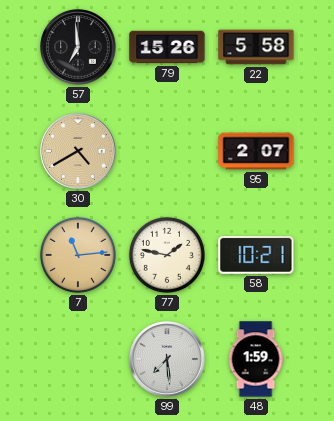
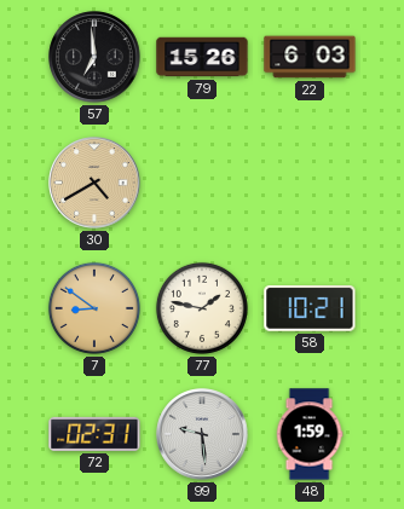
22: 5:58 -> 6:03 (310, 57)
95: 2:07 -> none (256, 151)
7: 11:14 -> 8:51 (94, 308)
72: none -> 02:31 (94, 434)
99: 7:29 -> 9:29 (202, 434)
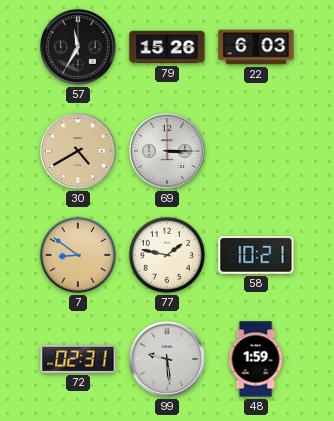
57: 6:59 -> 11:35 (78, 47)
69: none -> 3:15 (167, 151)
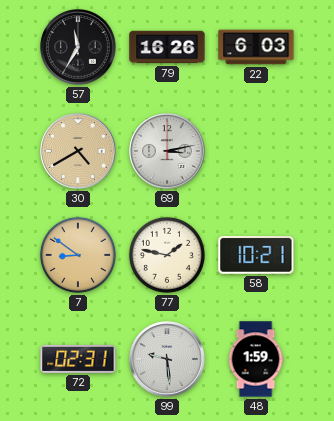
79: 15:26 -> 16:26 (167, 47)
69: 3:15 -> 3:13 (167, 151)
